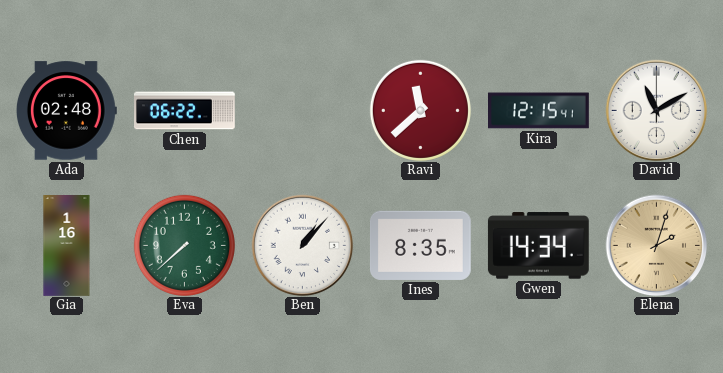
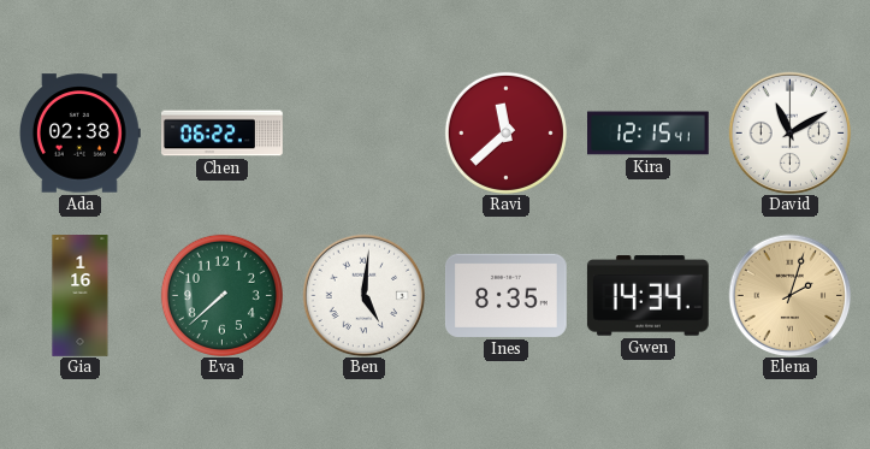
Ada: 02:48 -> 02:38 (79, 134)
Ben: 1:07 -> 5:01 (363, 295)
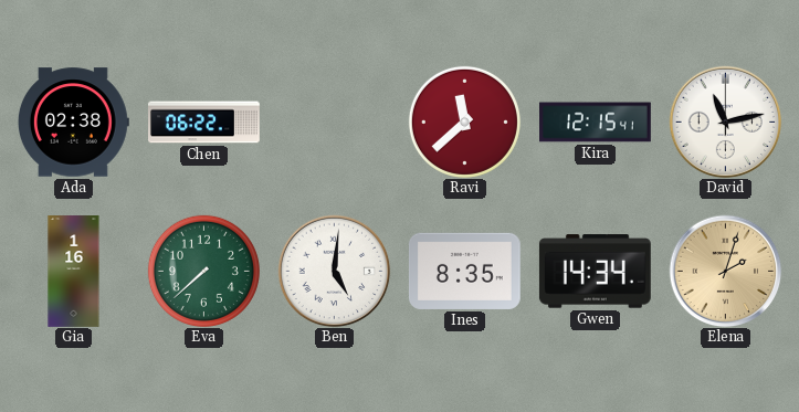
David: 11:10 -> 11:13 (725, 122)
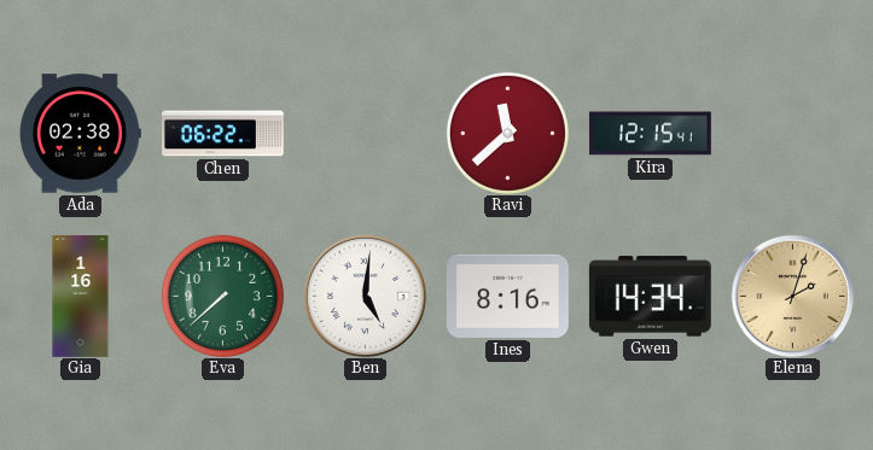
David: 11:13 -> none (725, 122)
Ines: 8:35 -> 8:16 (507, 296)
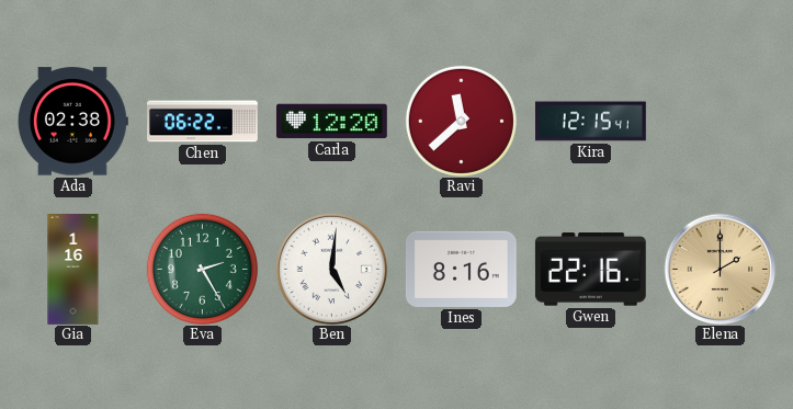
Carla: none -> 12:20 (331, 122)
Eva: 7:38 -> 2:25 (202, 269)
Gwen: 14:34 -> 22:16 (590, 270)
Elena: 2:03 -> 2:00 (720, 269)
